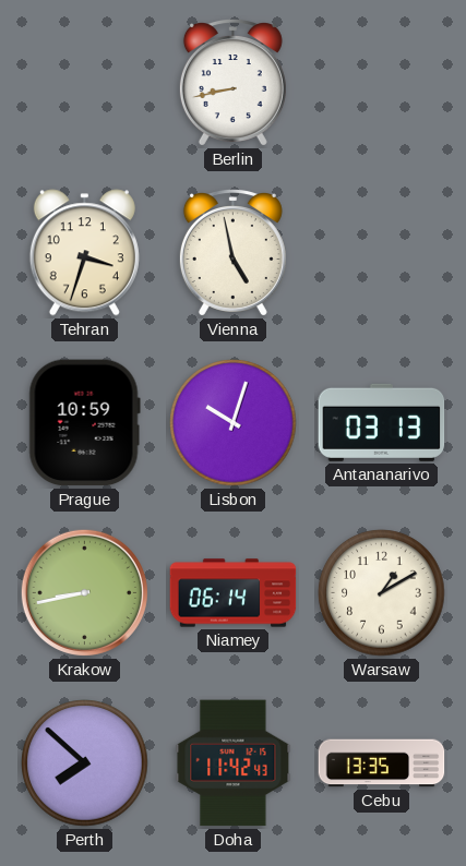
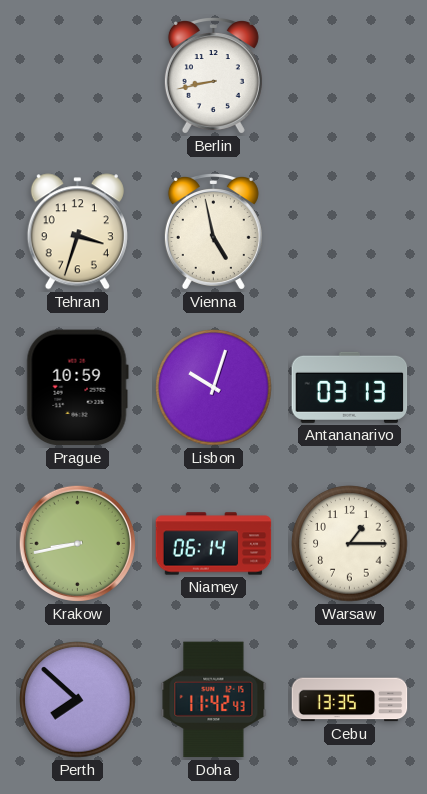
Warsaw: 1:10 -> 1:15 (350, 544)
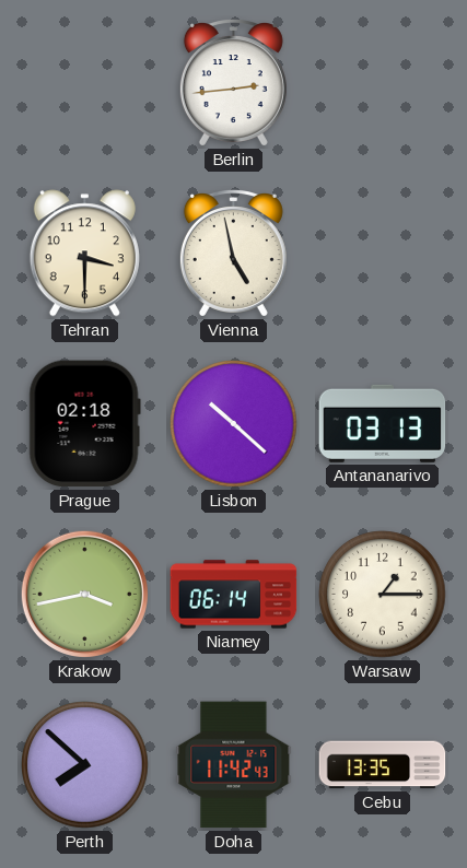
Berlin: 8:43 -> 2:44 (233, 83)
Tehran: 3:33 -> 3:30 (84, 254)
Prague: 10:59 -> 02:18 (84, 424)
Lisbon: 10:03 -> 10:22 (234, 424)
Krakow: 8:43 -> 3:43 (84, 594)
